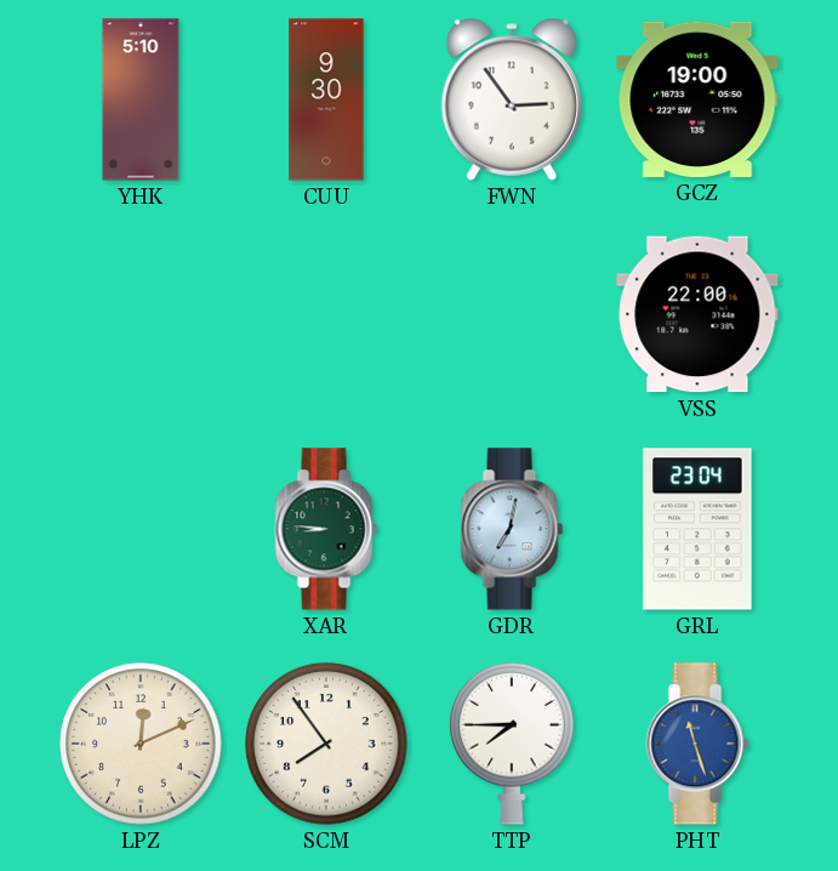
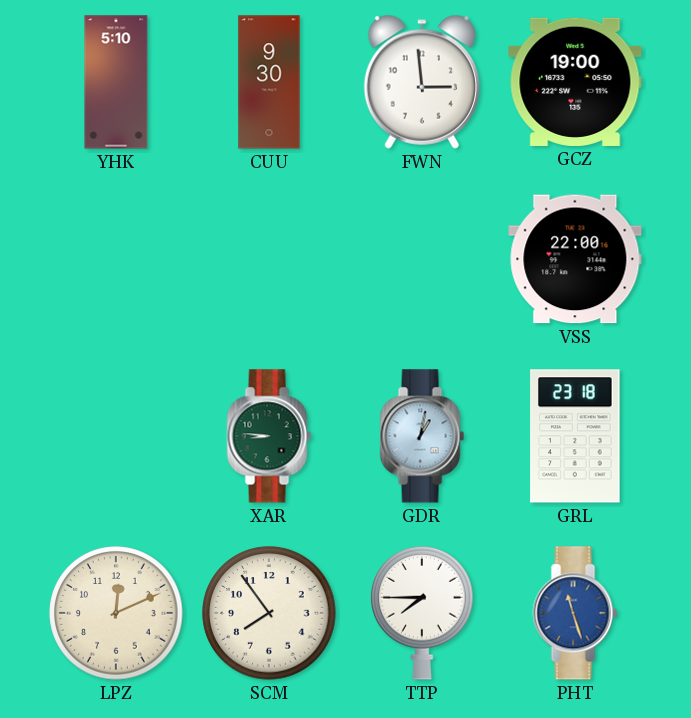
FWN: 2:54 -> 2:59 (422, 82)
GDR: 7:02 -> 1:02 (422, 436)
GRL: 23:04 -> 23:18 (575, 436)
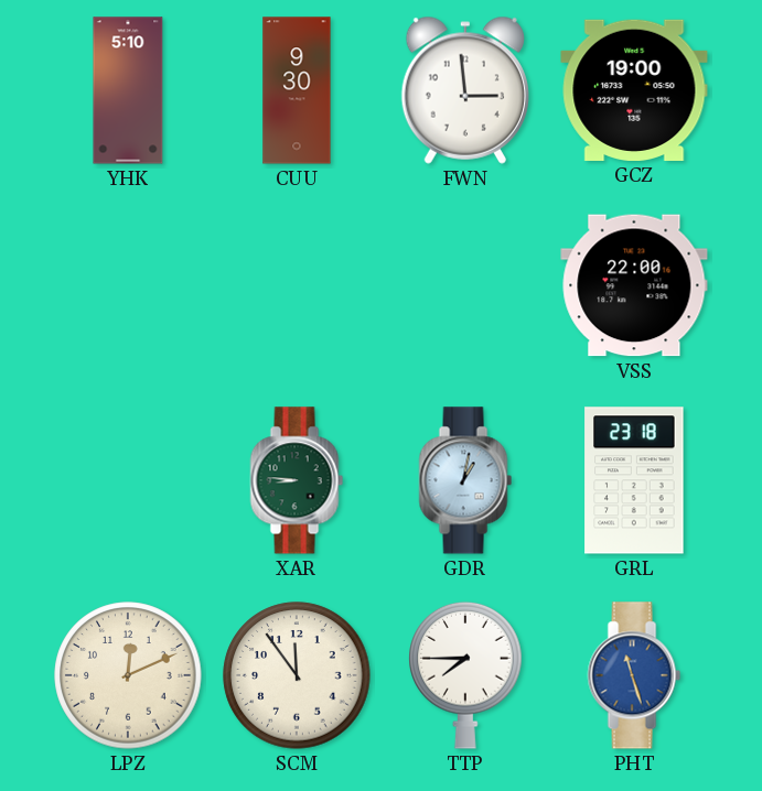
SCM: 7:54 -> 11:54 (297, 675)
